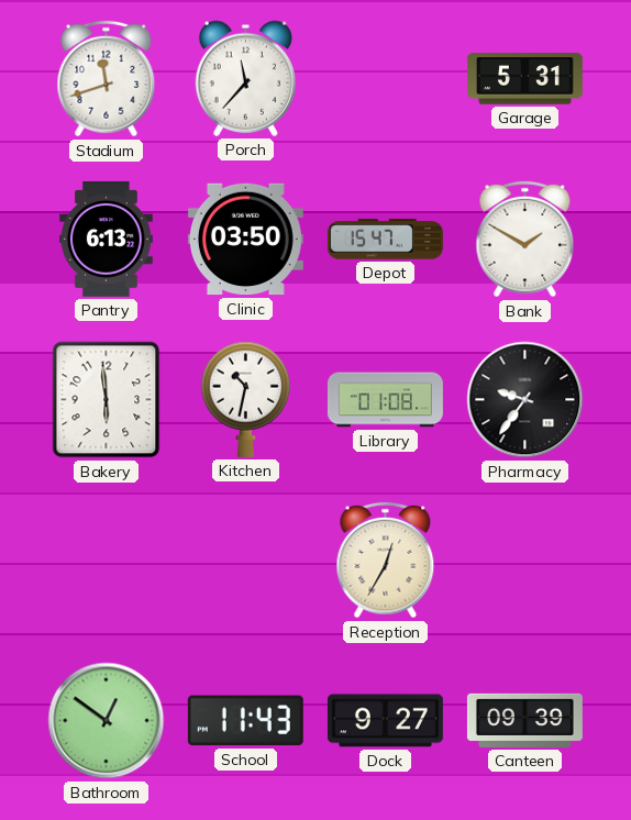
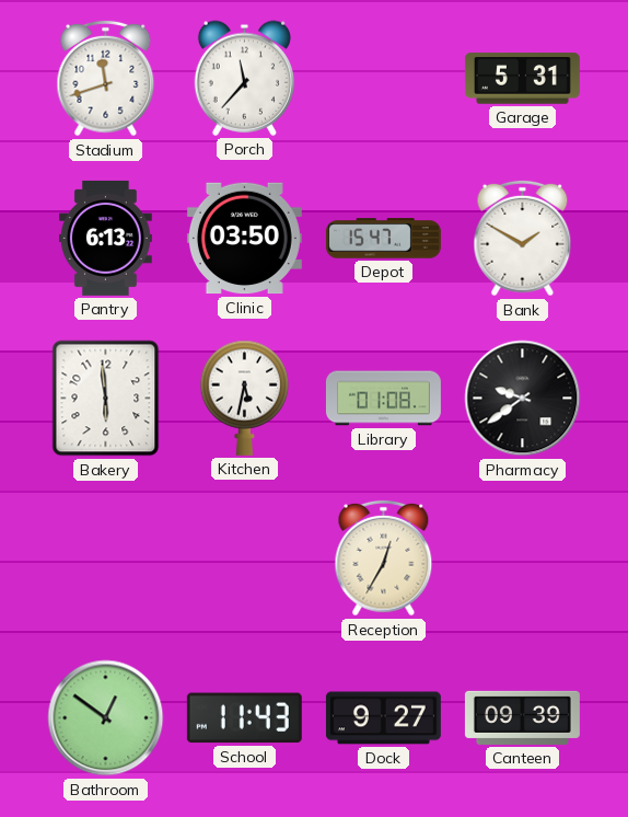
Kitchen: 10:32 -> 5:32 (245, 398)
Pharmacy: 9:36 -> 9:39 (523, 399)
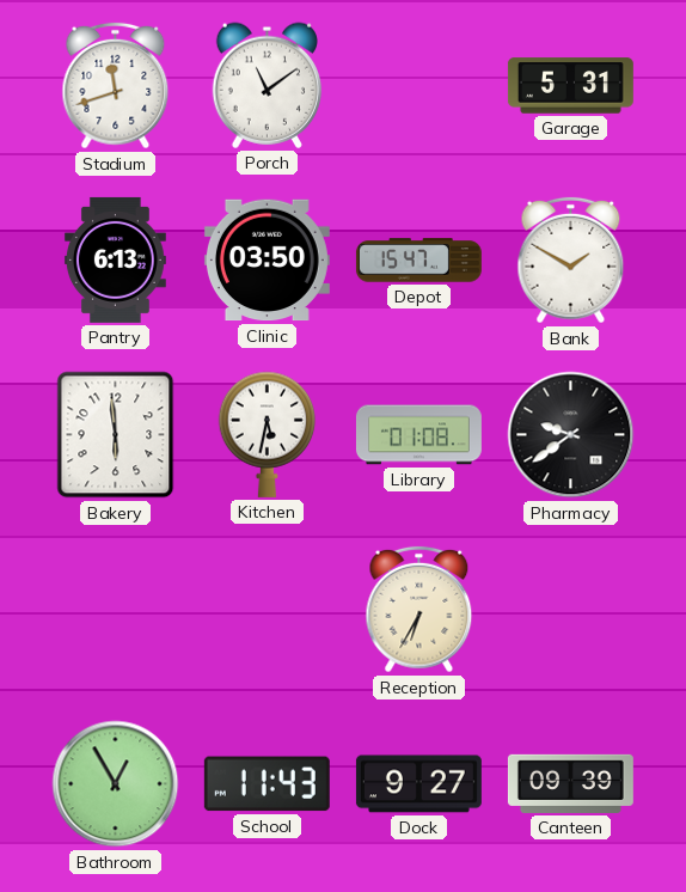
Porch: 11:37 -> 11:09 (267, 85)
Reception: 12:35 -> 6:35 (419, 610)
Bathroom: 12:51 -> 12:55 (116, 784)
